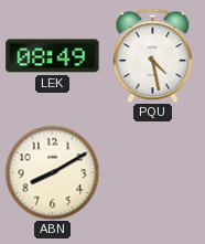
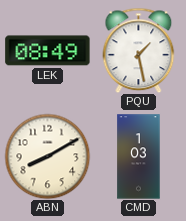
PQU: 4:28 -> 1:28 (139, 50)
CMD: none -> 1:03 (139, 157)
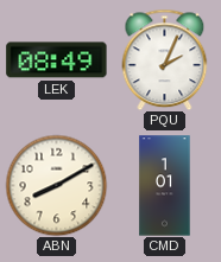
PQU: 1:28 -> 2:04 (165, 59)
CMD: 1:03 -> 1:01 (165, 186)
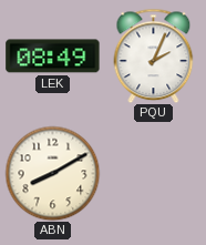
CMD: 1:01 -> none (165, 186)
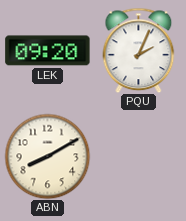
LEK: 08:49 -> 09:20 (48, 51)
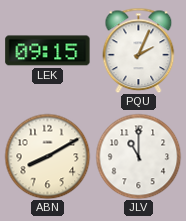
LEK: 09:20 -> 09:15 (48, 51)
JLV: none -> 11:00 (138, 156)
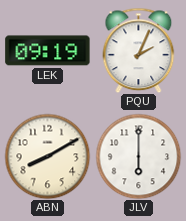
LEK: 09:15 -> 09:19 (48, 51)
JLV: 11:00 -> 6:00 (138, 156)
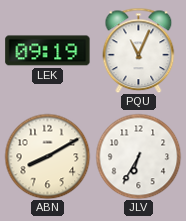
PQU: 2:04 -> 11:04 (139, 50)
JLV: 6:00 -> 6:35 (138, 156)
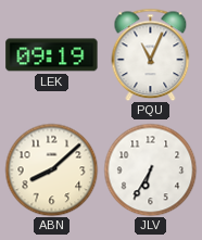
ABN: 8:10 -> 8:08 (51, 169)
